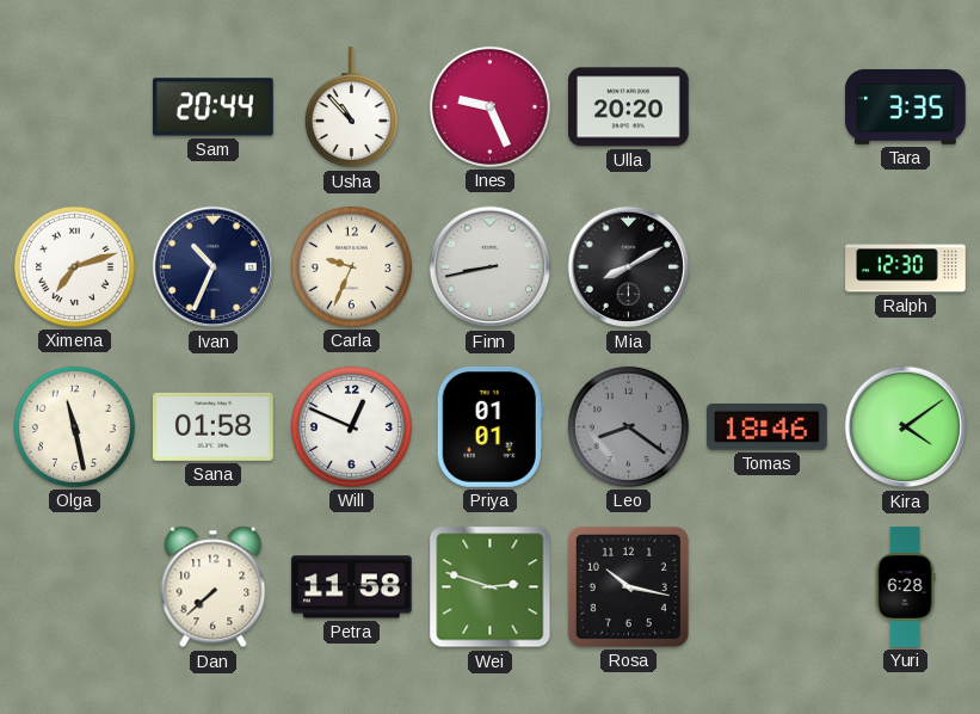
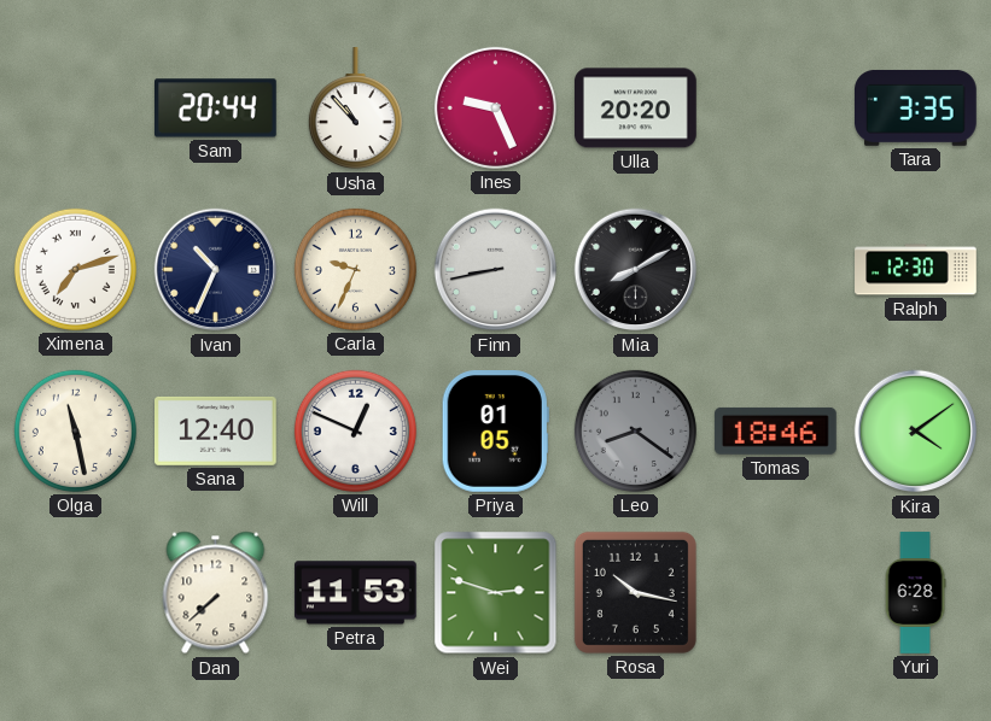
Sana: 01:58 -> 12:40 (216, 430)
Priya: 01:01 -> 01:05 (495, 432)
Petra: 11:58 -> 11:53 (356, 593)
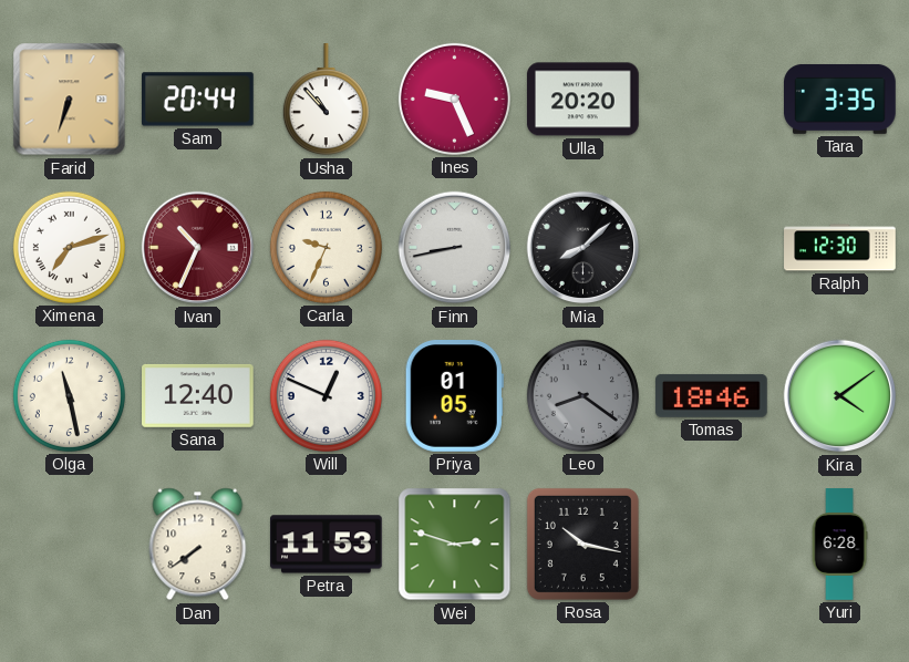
Farid: none -> 6:33 (70, 100)
Ivan dial: navy -> burgundy (198, 248)
Mia: 8:10 -> 8:08 (583, 248)
Dan: 7:38 -> 7:39 (198, 545)
